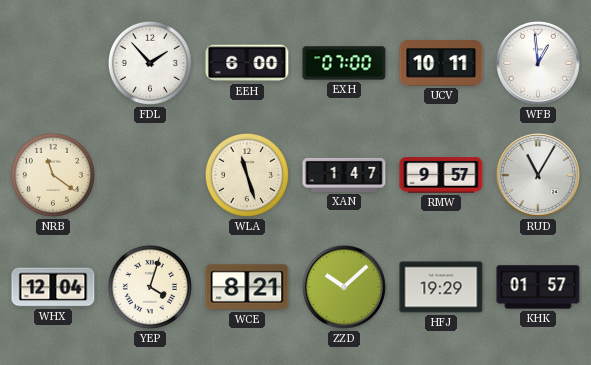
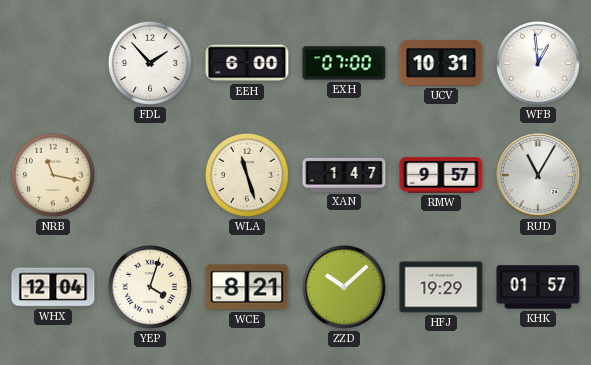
UCV: 10:11 -> 10:31 (441, 64)
NRB: 11:21 -> 11:17 (53, 175)
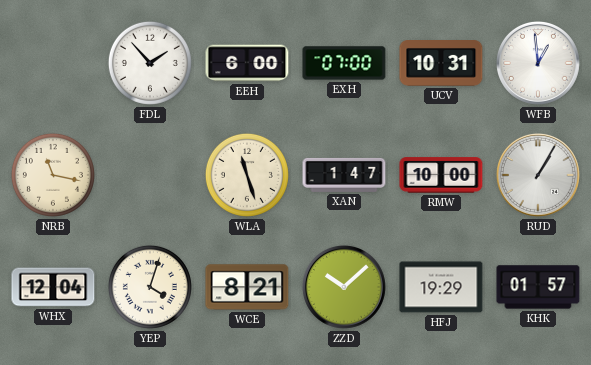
RMW: 9:57 -> 10:00 (441, 175)
RUD: 11:05 -> 1:05 (538, 175)
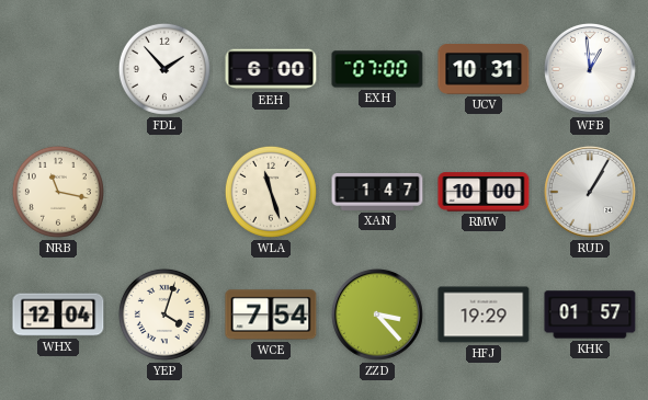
WCE: 8:21 -> 7:54 (271, 315)
ZZD: 10:08 -> 3:23 (377, 315)
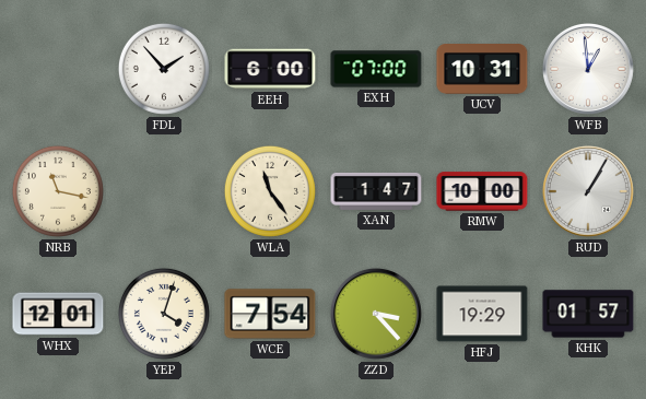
WLA: 11:27 -> 11:24 (270, 191)
WHX: 12:04 -> 12:01 (58, 314)
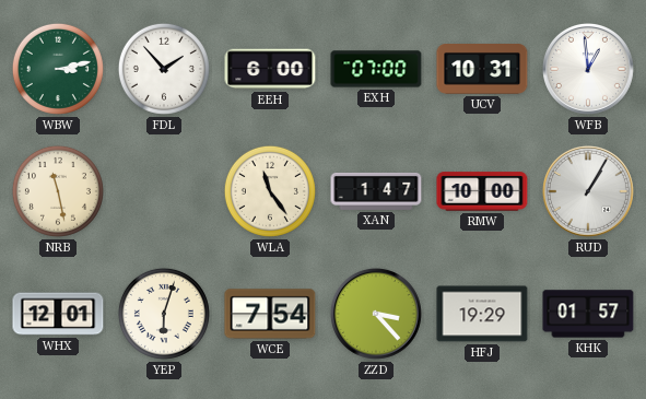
WBW: none -> 3:13 (58, 69)
NRB: 11:17 -> 11:28 (58, 191)
YEP: 4:03 -> 6:03 (164, 314)
